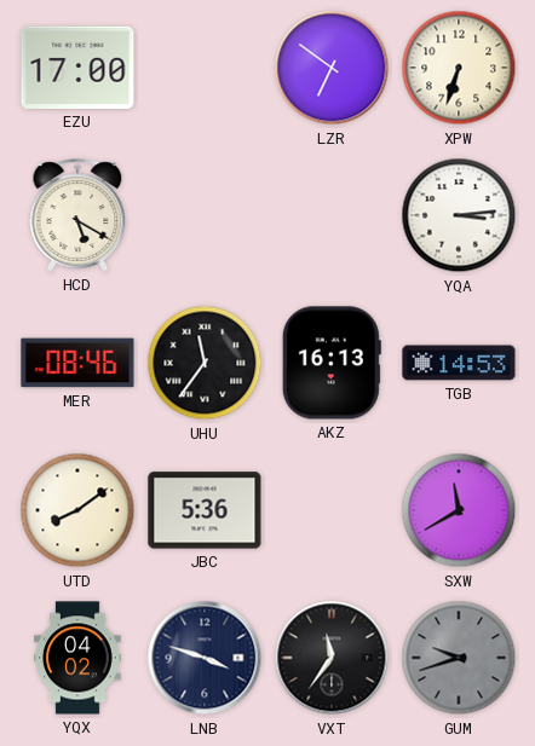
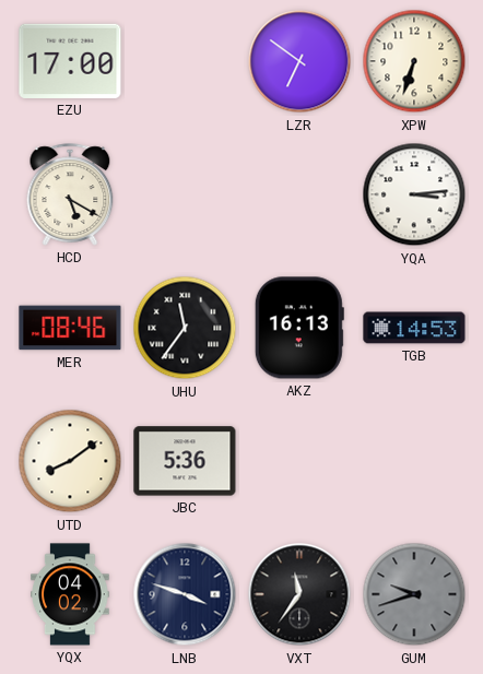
SXW: 11:40 -> none (459, 510)
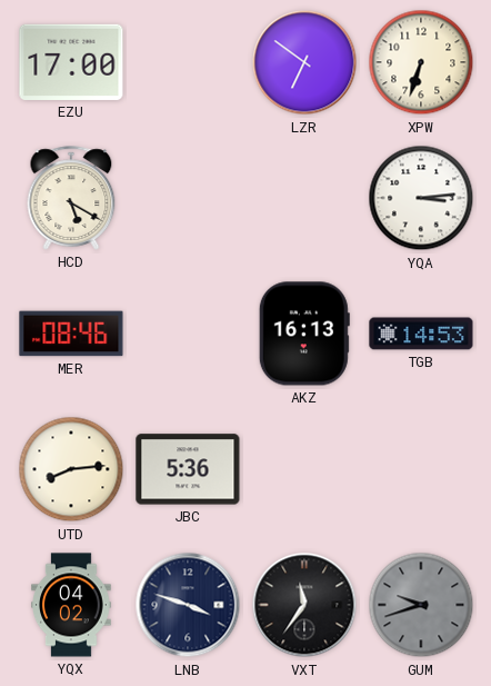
UHU: 11:36 -> none (185, 328)
UTD: 8:09 -> 8:14 (71, 469)
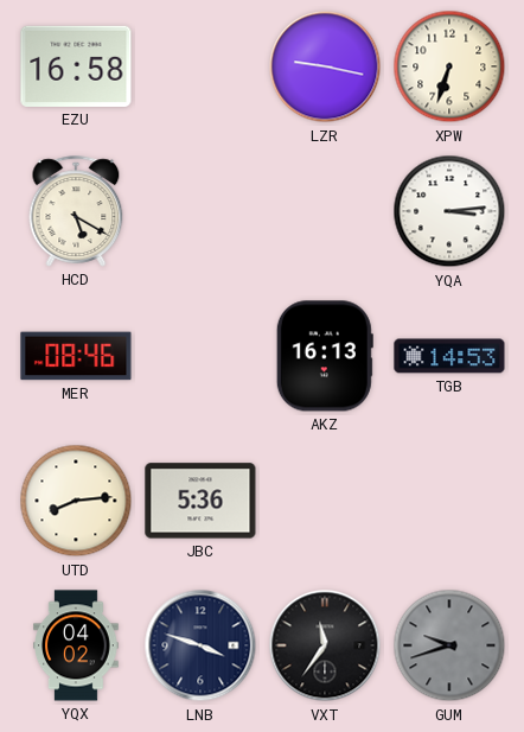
EZU: 17:00 -> 16:58 (76, 66)
LZR: 6:51 -> 9:17 (325, 66)
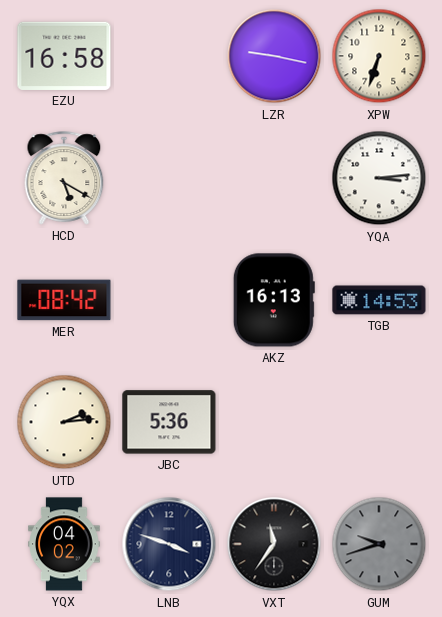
MER: 08:46 -> 08:42 (64, 300)
UTD: 8:14 -> 2:14 (64, 422)
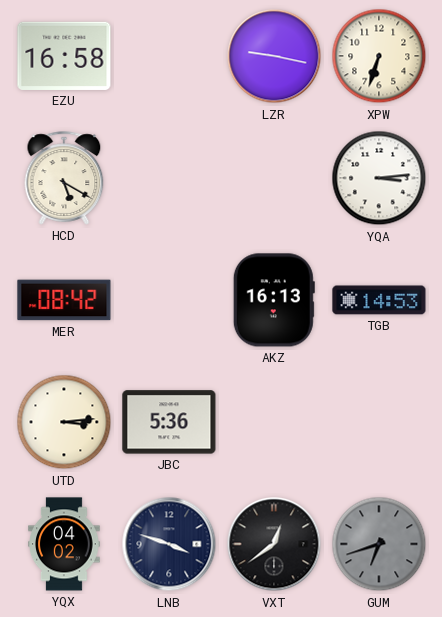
UTD: 2:14 -> 3:14 (64, 422)
VXT: 11:36 -> 12:39 (274, 544)
GUM: 9:42 -> 6:42 (379, 544)
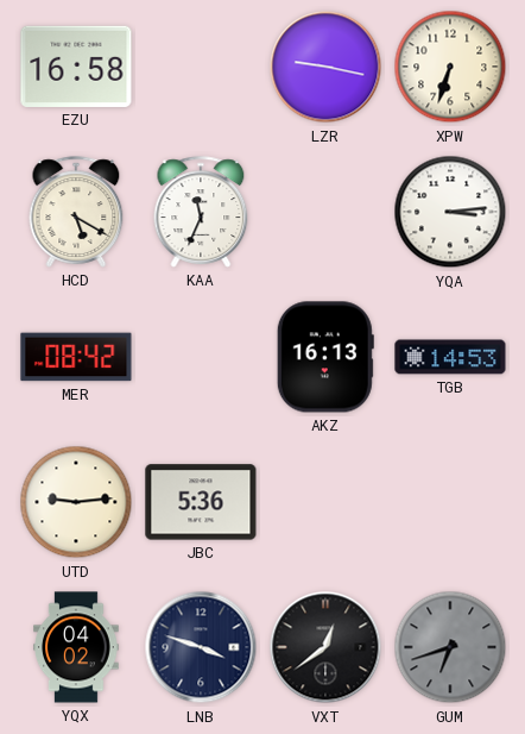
KAA: none -> 11:34 (201, 212)
UTD: 3:14 -> 9:14 (76, 502)
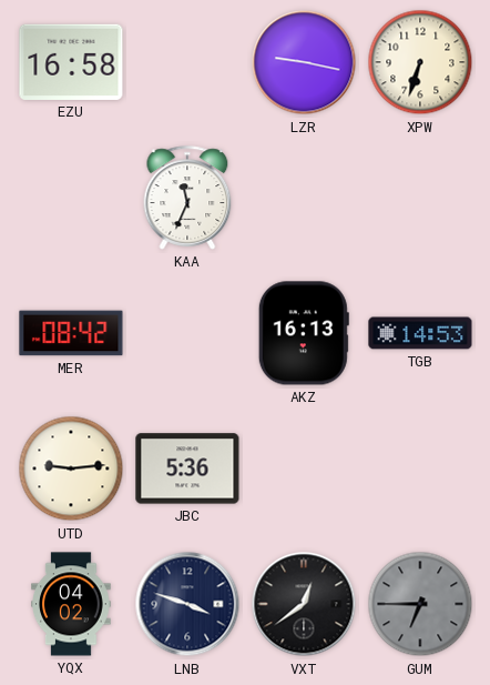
HCD: 5:20 -> none (76, 212)
YQA: 3:14 -> none (450, 212)
GUM: 6:42 -> 6:45 (420, 604)
